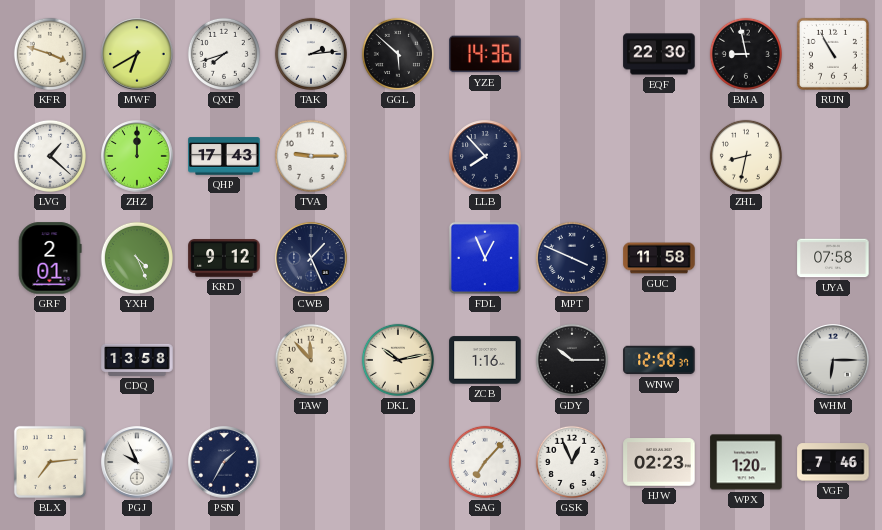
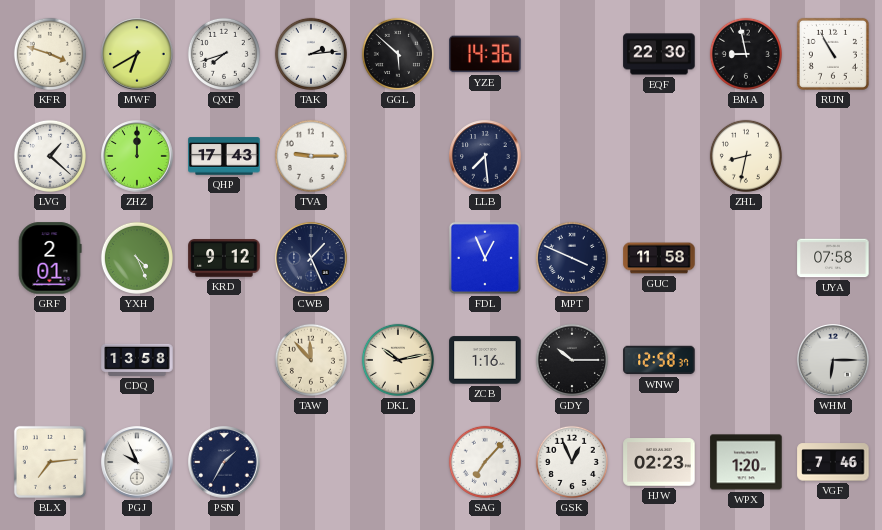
LLB: 7:53 -> 7:29 (485, 156)
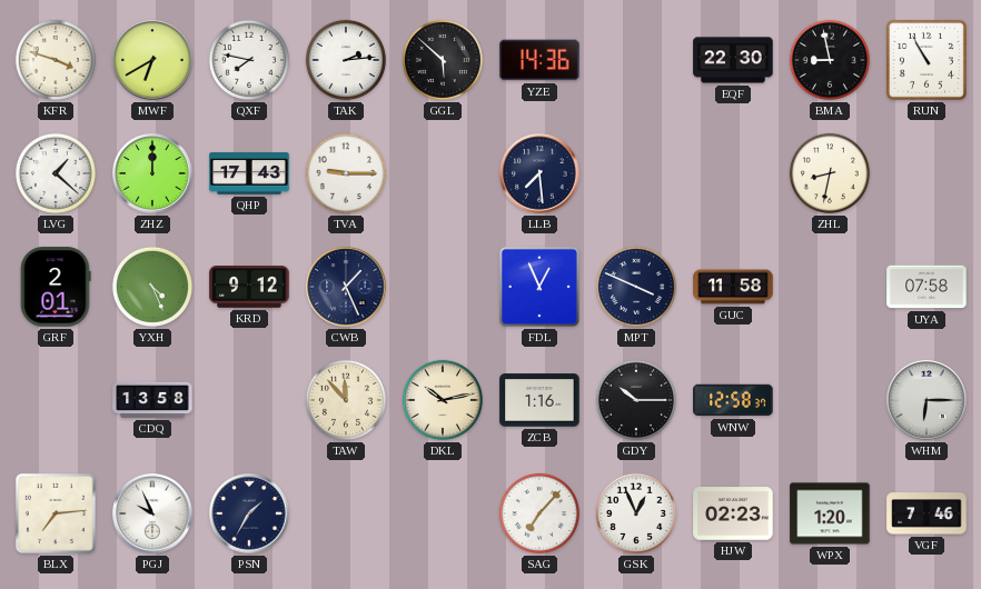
QXF: 7:42 -> 7:47 (249, 60)
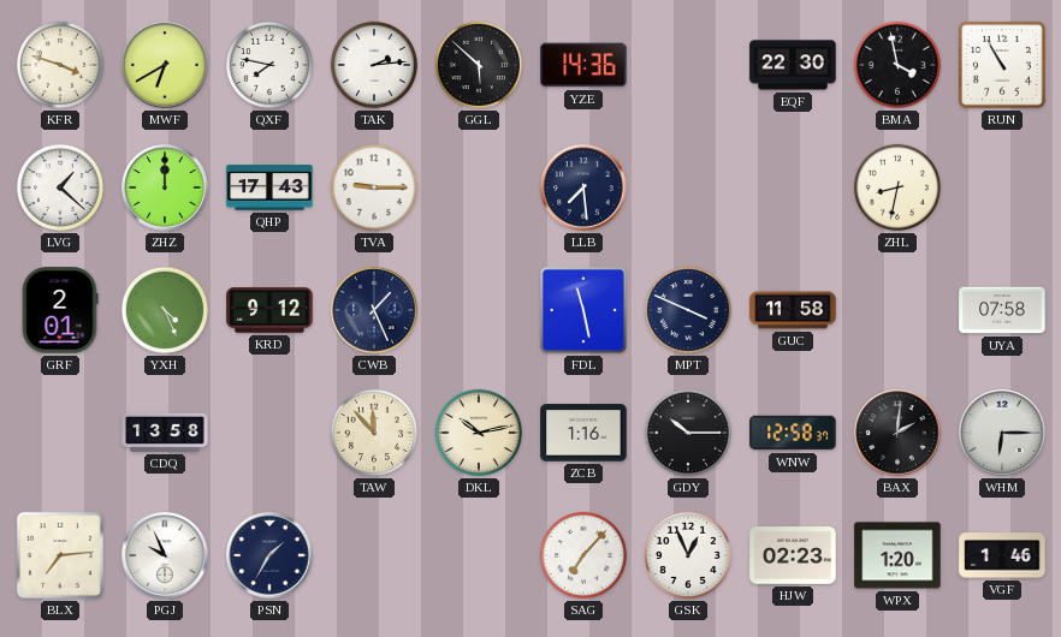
BMA: 8:58 -> 3:58 (897, 65)
FDL: 12:56 -> 11:28 (583, 310)
BAX: none -> 2:01 (897, 433)
VGF: 7:46 -> 1:46 (1002, 555)
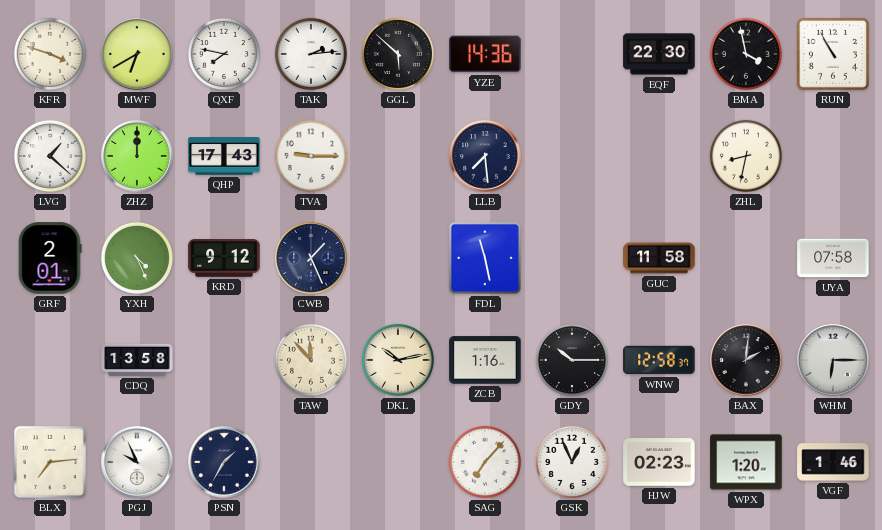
MPT: 3:49 -> none (688, 310)
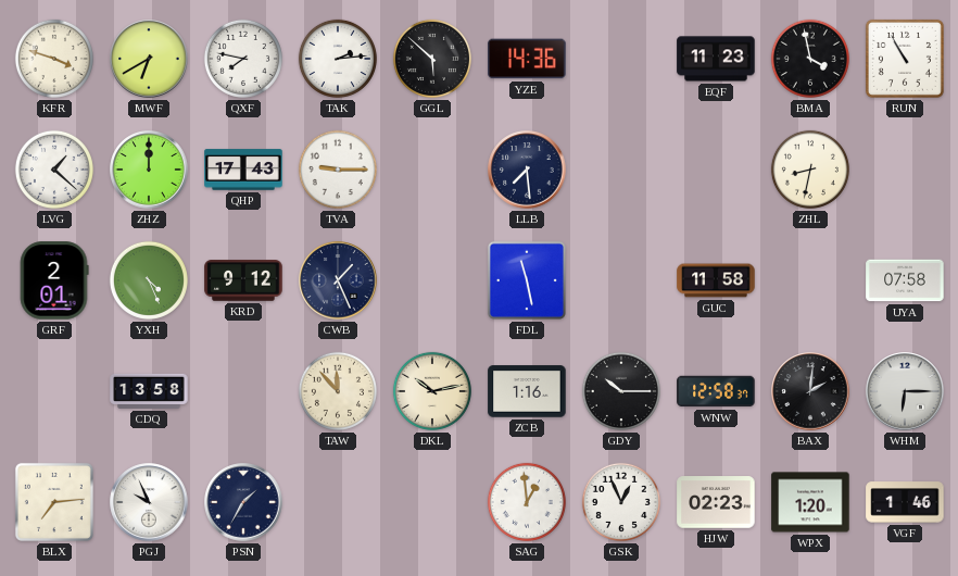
EQF: 22:30 -> 11:23 (716, 59)
SAG: 7:07 -> 12:59 (527, 502)
